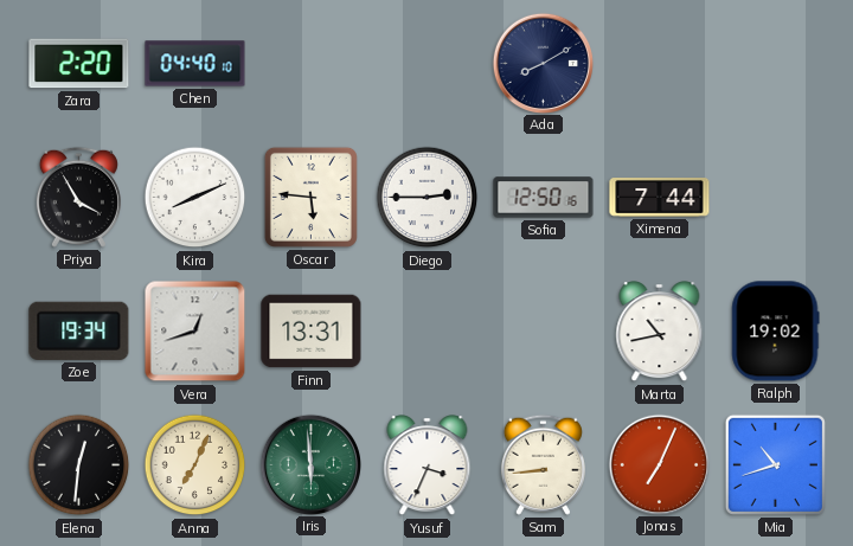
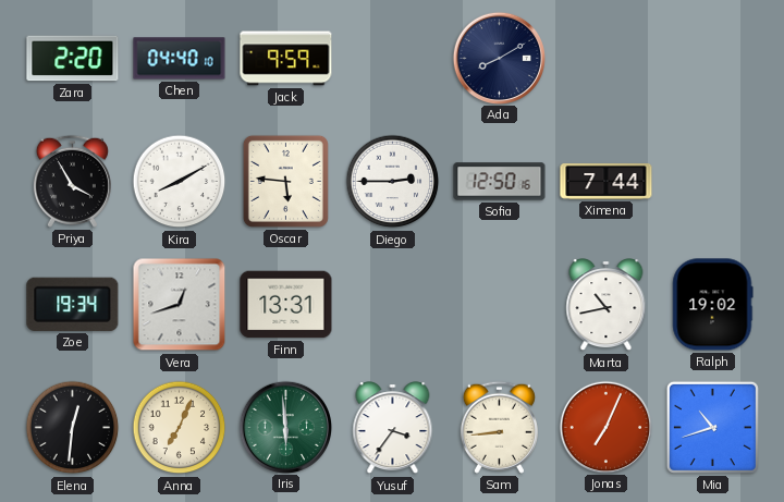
Jack: none -> 9:59 (286, 59)
Kira: 8:11 -> 8:10 (180, 182)
Yusuf: 3:34 -> 3:36 (393, 428)
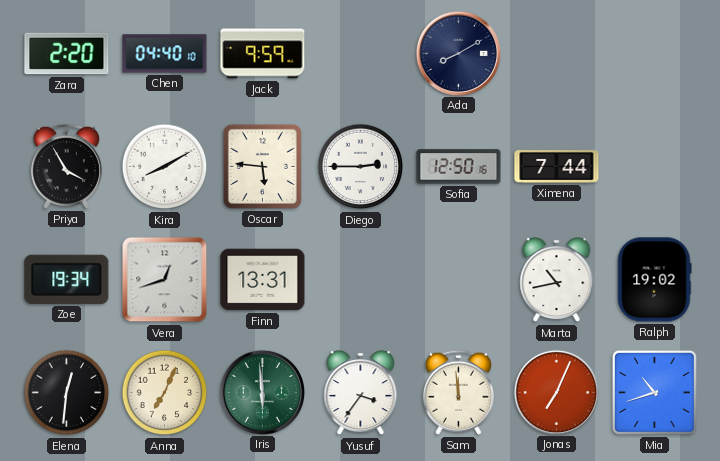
Sam: 8:44 -> 11:59 (458, 392)
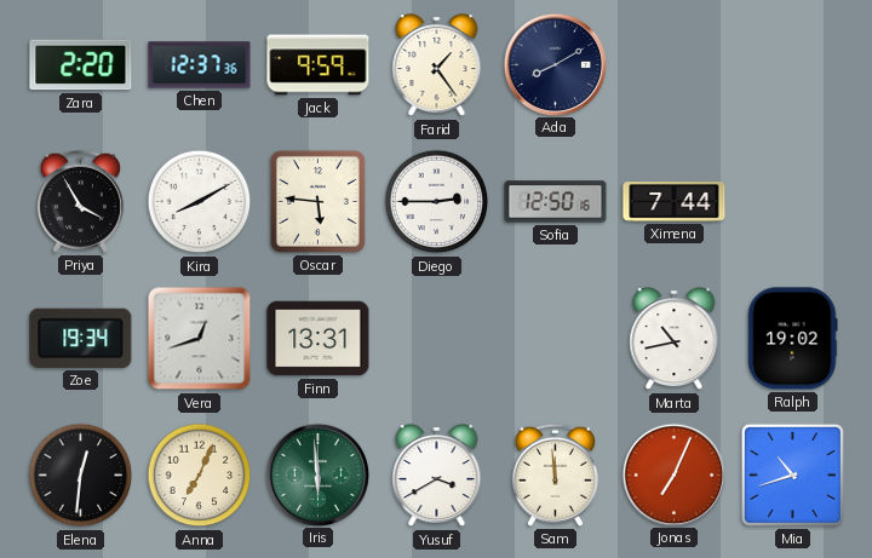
Chen: 04:40 -> 12:37 (200, 65)
Farid: none -> 1:24 (437, 65)
Yusuf: 3:36 -> 3:40 (437, 476)
